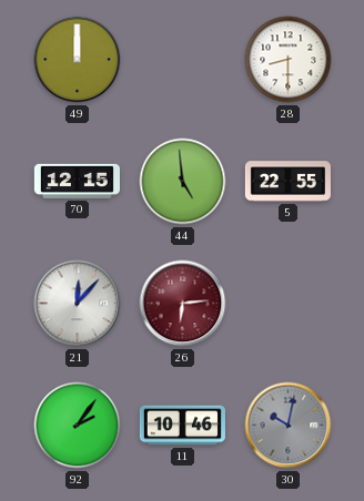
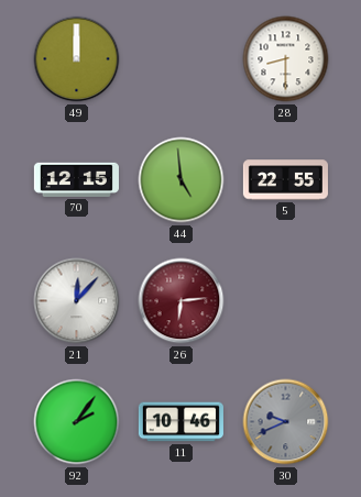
30: 10:02 -> 9:41 (286, 422)
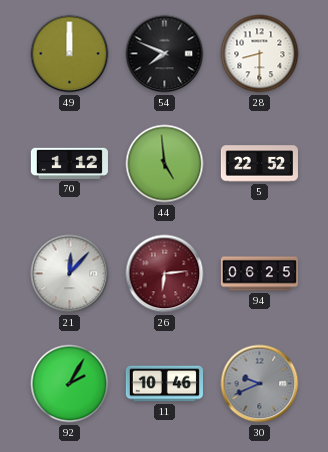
54: none -> 7:49 (165, 54)
70: 12:15 -> 1:12 (69, 163)
5: 22:55 -> 22:52 (259, 164)
94: none -> 06:25 (259, 274)
92: 2:06 -> 2:05 (70, 384)
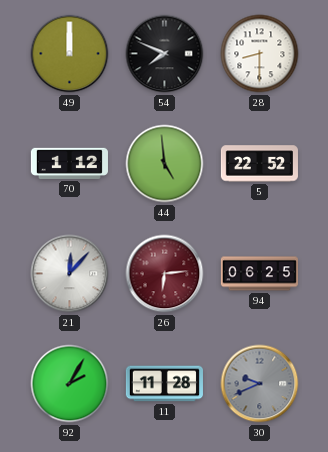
11: 10:46 -> 11:28 (164, 384)
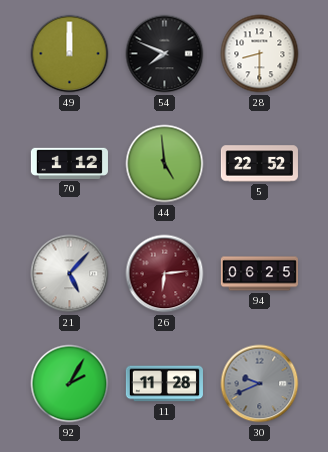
21: 12:07 -> 5:07 (70, 274)
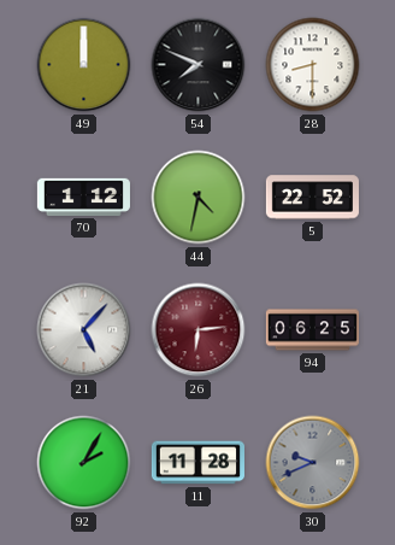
44: 4:59 -> 4:32 (199, 198)
